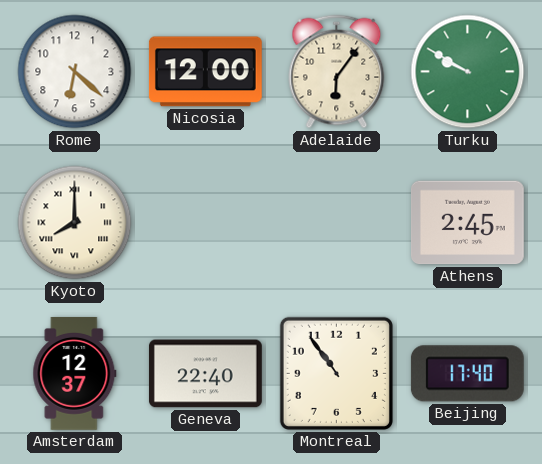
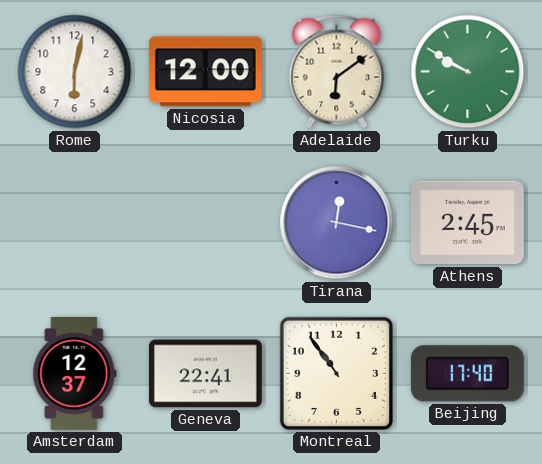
Rome: 6:22 -> 6:02 (75, 72)
Adelaide: 6:06 -> 6:09 (337, 72)
Kyoto: 8:00 -> none (75, 223)
Tirana: none -> 12:17 (337, 223)
Geneva: 22:40 -> 22:41 (205, 374)
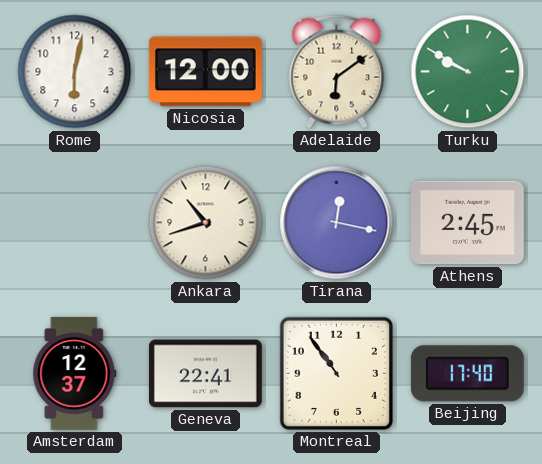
Ankara: none -> 10:42 (206, 223)
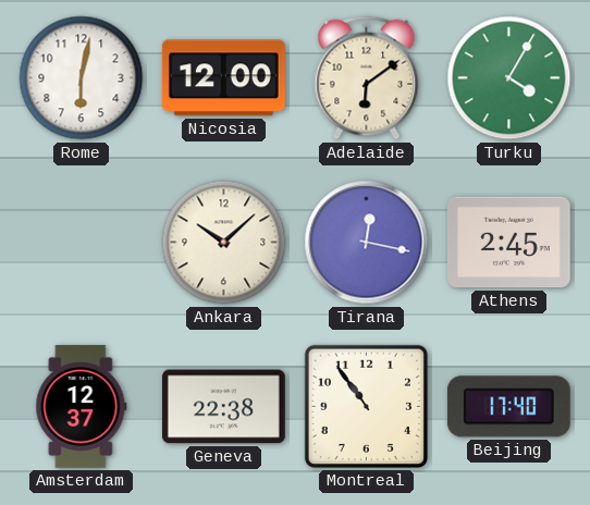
Turku: 9:50 -> 4:05 (509, 78)
Ankara: 10:42 -> 10:08 (224, 243)
Geneva: 22:41 -> 22:38 (223, 407)
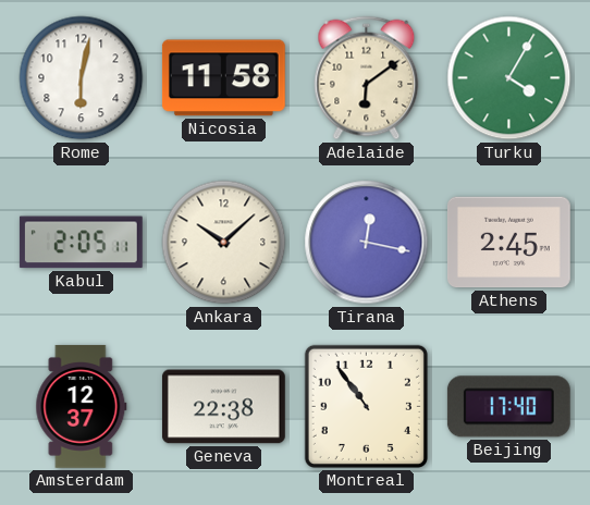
Nicosia: 12:00 -> 11:58 (223, 78)
Kabul: none -> 2:05 (81, 243)
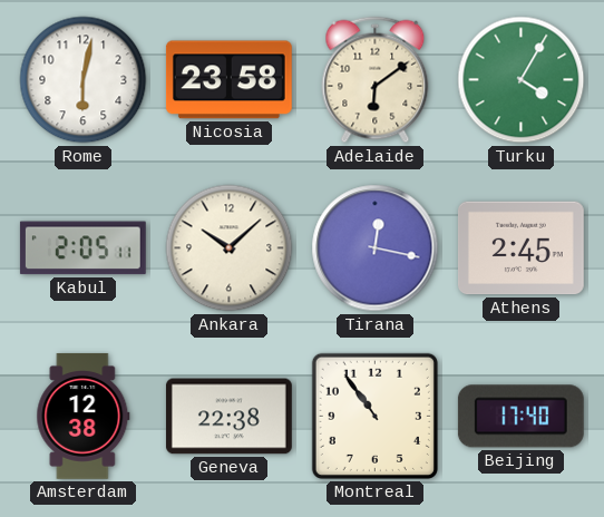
Nicosia: 11:58 -> 23:58 (228, 80)
Amsterdam: 12:37 -> 12:38 (84, 416)
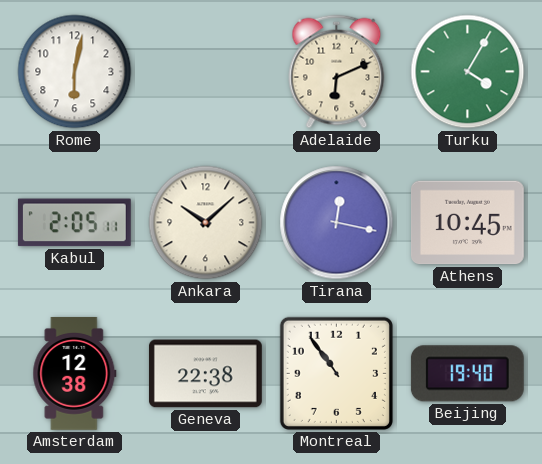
Nicosia: 23:58 -> none (228, 80)
Adelaide: 6:09 -> 6:11 (337, 72)
Athens: 2:45 -> 10:45 (467, 223)
Beijing: 17:40 -> 19:40 (467, 374)
